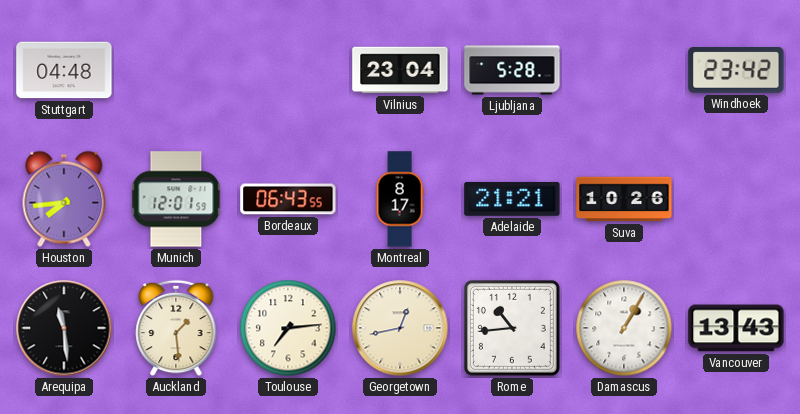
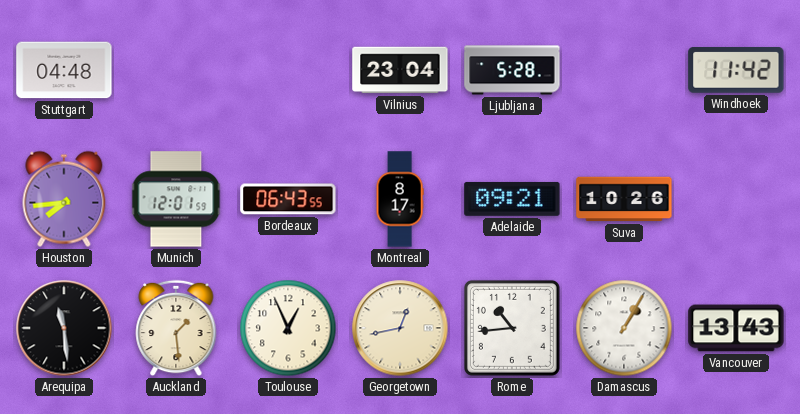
Windhoek: 23:42 -> 11:42 (736, 71)
Adelaide: 21:21 -> 09:21 (512, 199)
Toulouse: 7:14 -> 12:56 (288, 328)
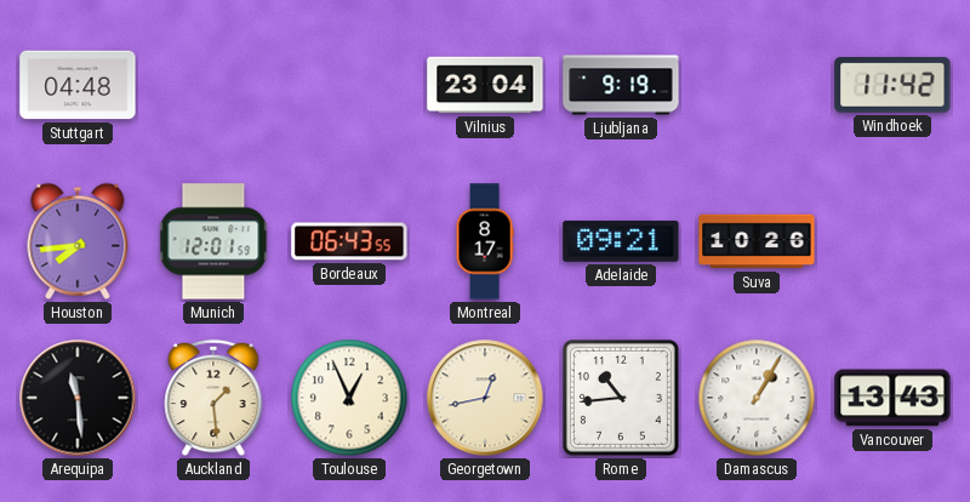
Ljubljana: 5:28 -> 9:19 (621, 85)
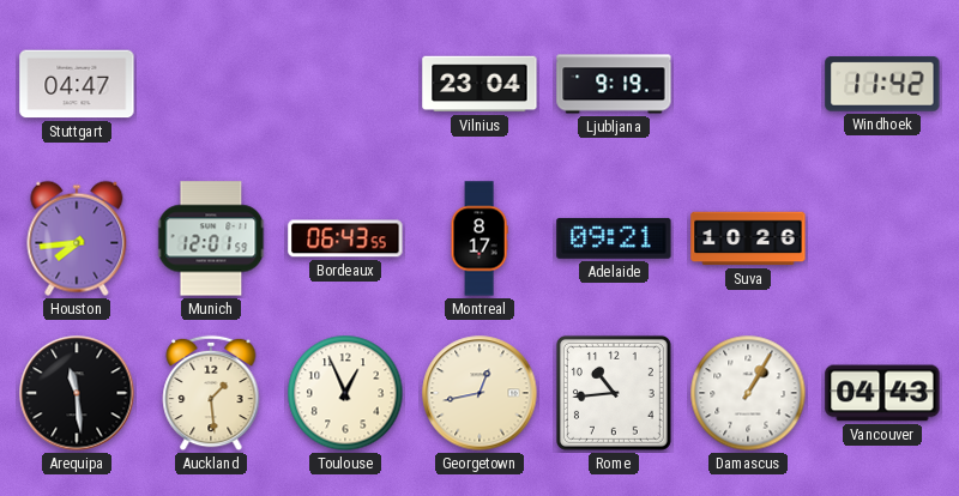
Stuttgart: 04:48 -> 04:47 (77, 84)
Vancouver: 13:43 -> 04:43 (882, 393)
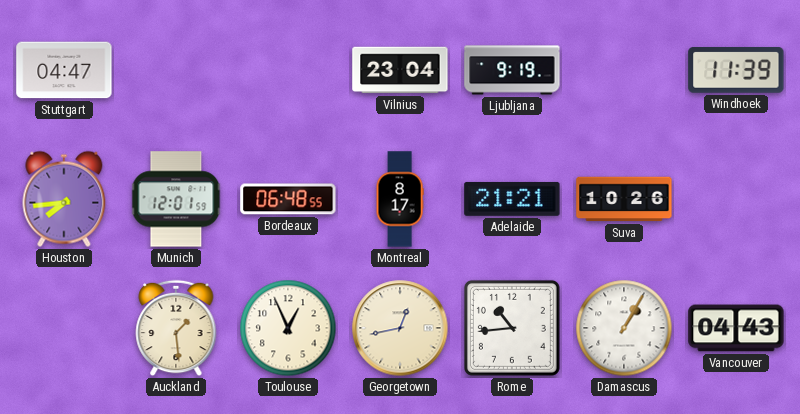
Windhoek: 11:42 -> 11:39 (736, 71)
Bordeaux: 06:43 -> 06:48 (288, 199)
Adelaide: 09:21 -> 21:21 (512, 199)
Arequipa: 11:29 -> none (77, 393)
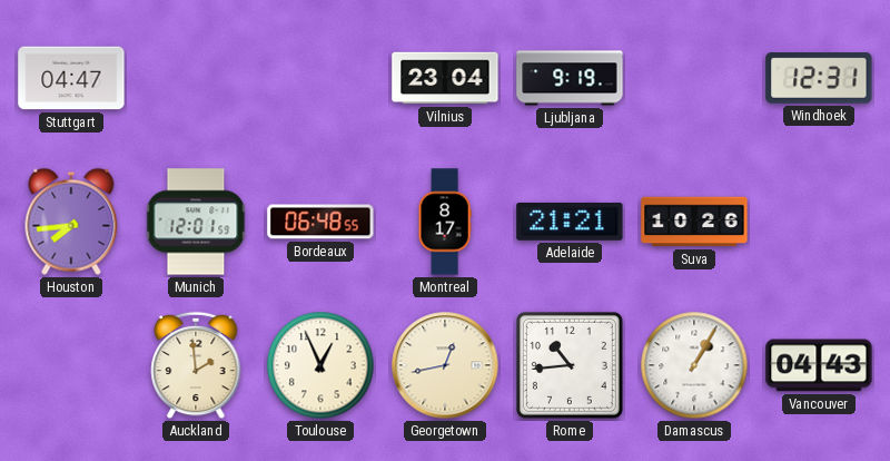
Windhoek: 11:39 -> 12:31 (819, 79)
Auckland: 1:29 -> 1:59 (196, 365)
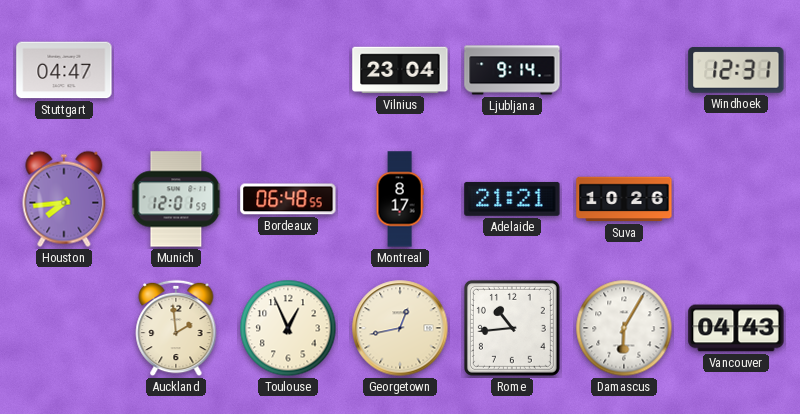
Ljubljana: 9:19 -> 9:14 (512, 70)
Damascus: 1:05 -> 6:05 (624, 328)
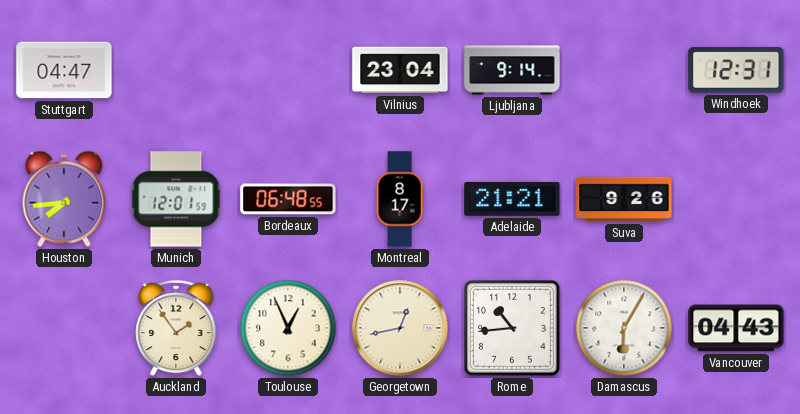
Suva: 10:26 -> 9:26 (624, 199)
Auckland: 1:59 -> 1:54 (176, 328)
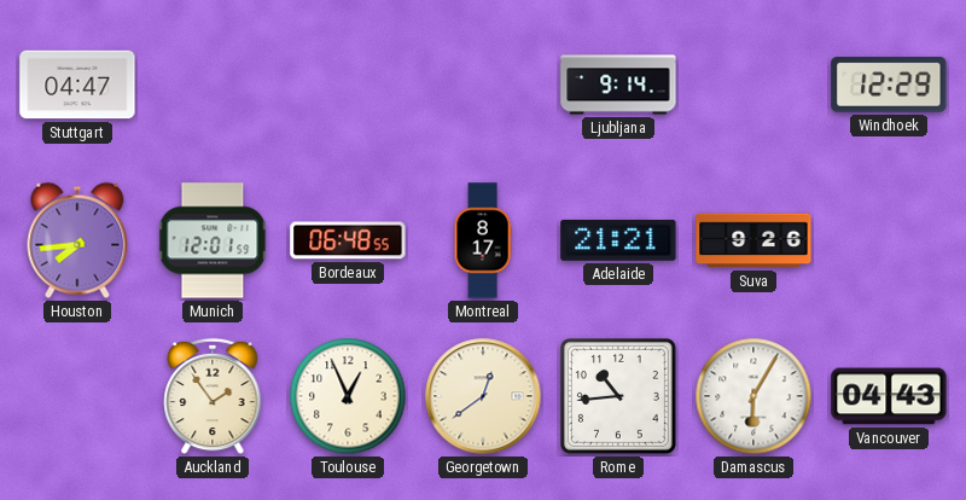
Vilnius: 23:04 -> none (400, 70)
Windhoek: 12:31 -> 12:29 (889, 86)
Georgetown: 12:43 -> 12:39 (483, 396)
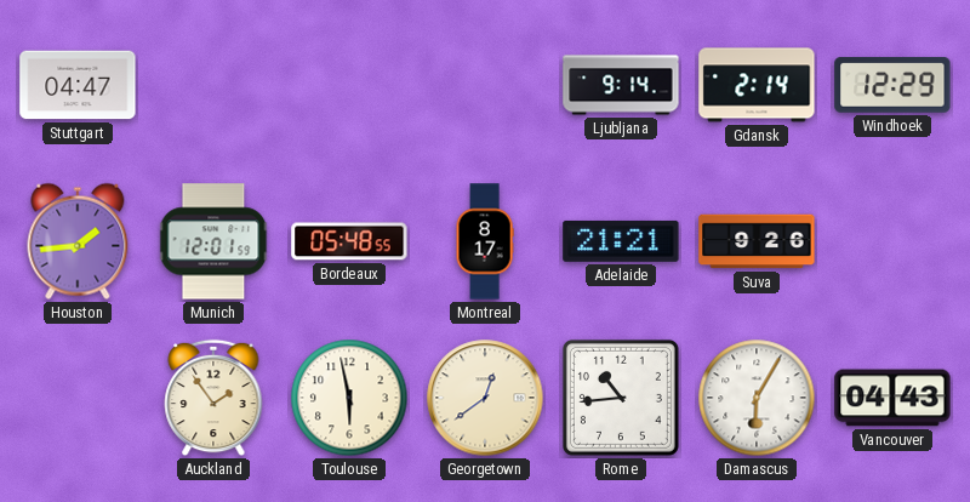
Gdansk: none -> 2:14 (757, 85)
Houston: 7:44 -> 1:44 (78, 241)
Bordeaux: 06:48 -> 05:48 (349, 241)
Toulouse: 12:56 -> 5:58 (349, 398)
